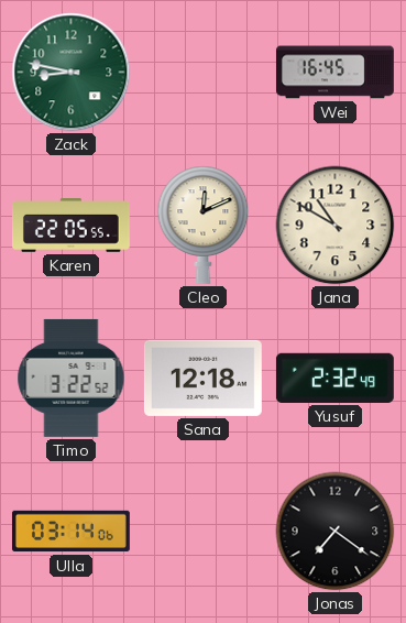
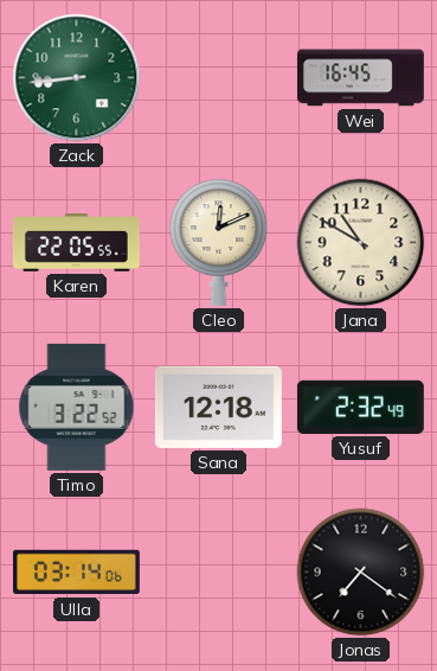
Zack: 8:47 -> 8:44 (77, 78)
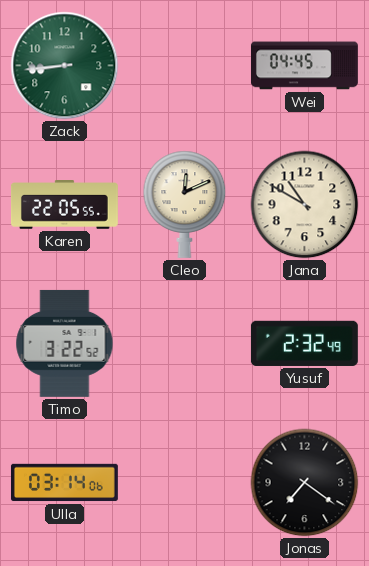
Wei: 16:45 -> 04:45 (304, 66)
Sana: 12:18 -> none (218, 407)
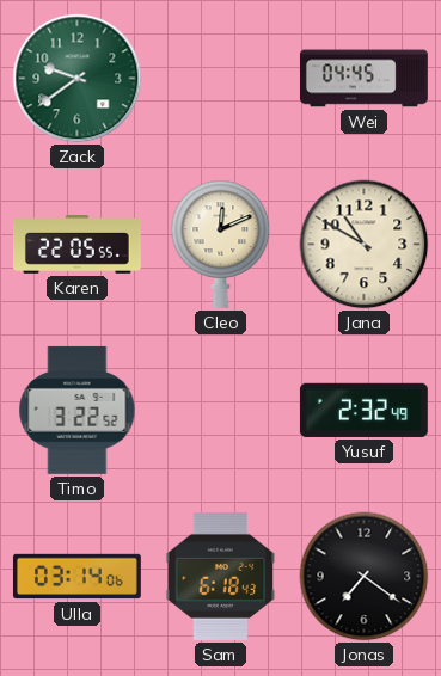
Zack: 8:44 -> 9:39 (78, 79)
Sam: none -> 6:18 (221, 576)
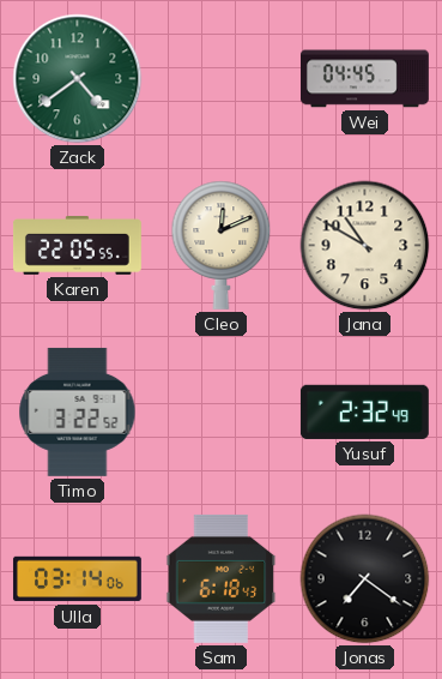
Zack: 9:39 -> 4:39 (78, 79)
